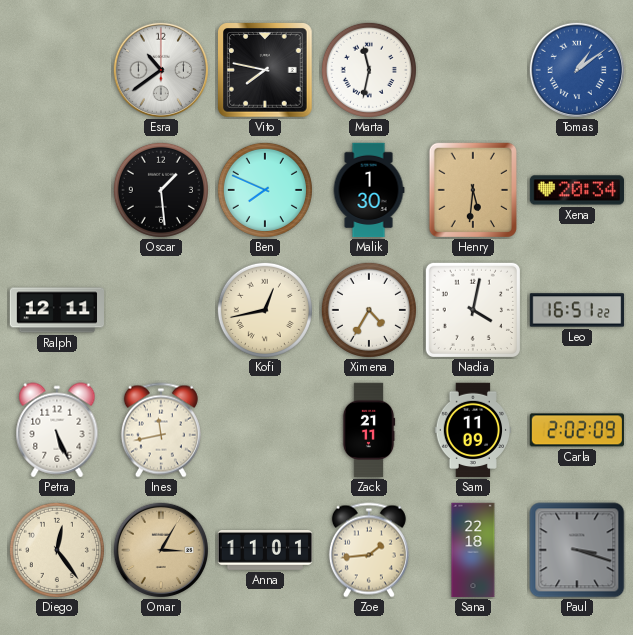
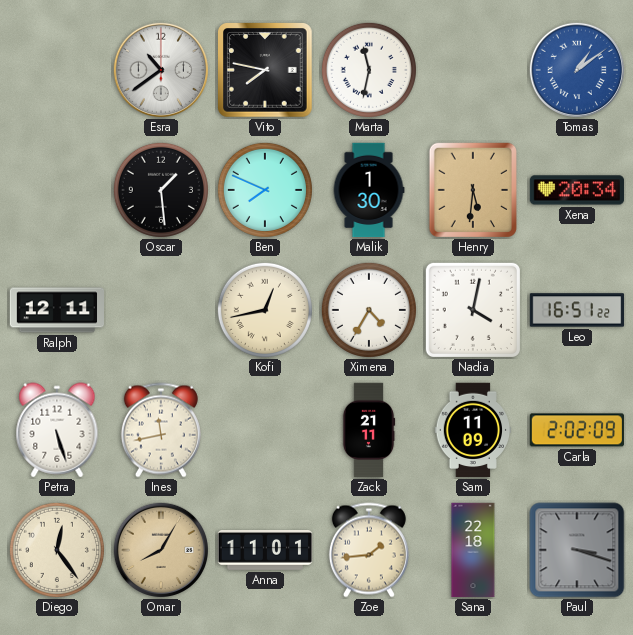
Petra: 5:26 -> 5:27 (57, 430)
Omar: 3:05 -> 8:05 (160, 549)
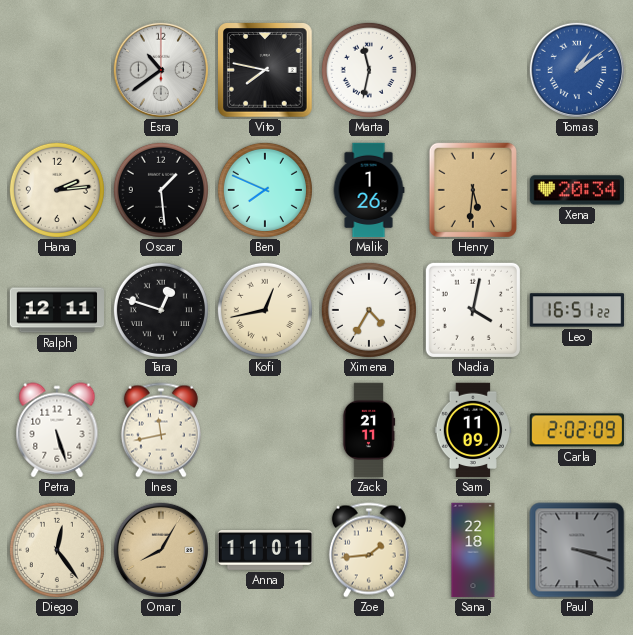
Hana: none -> 2:14 (57, 190)
Malik: 1:30 -> 1:26 (369, 190)
Tara: none -> 12:48 (161, 310)
